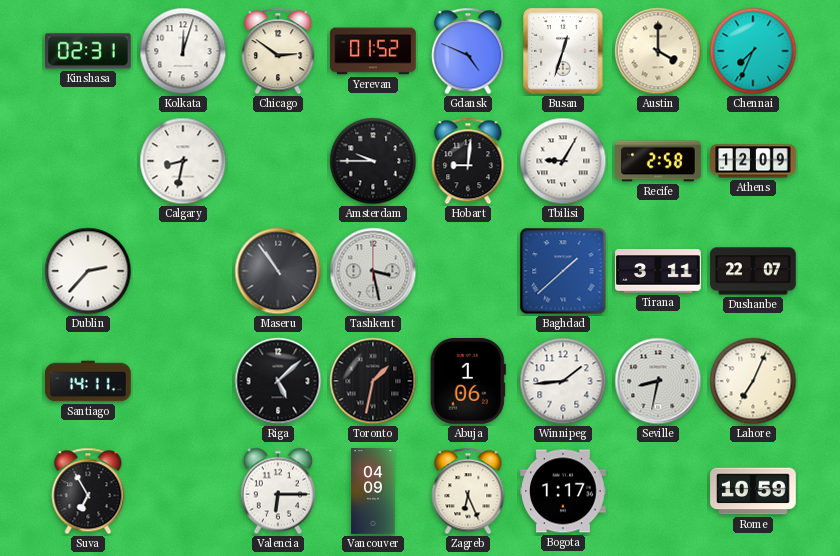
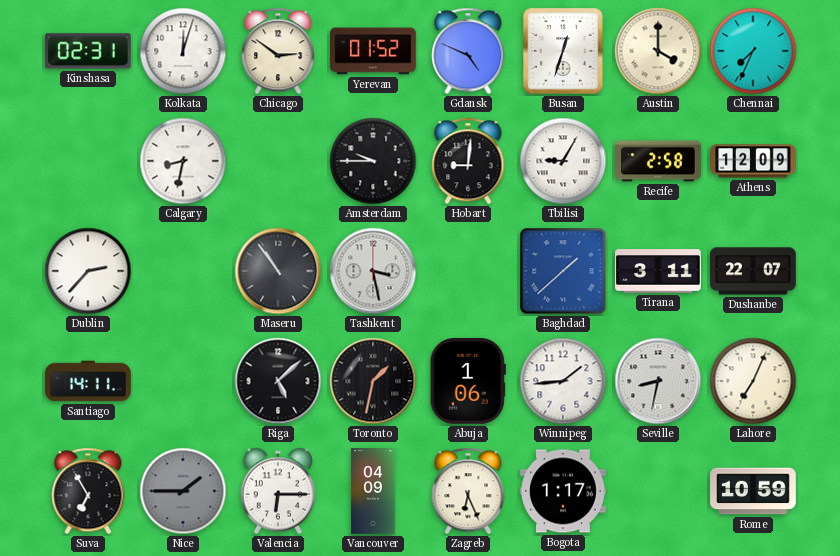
Nice: none -> 1:45 (183, 491)
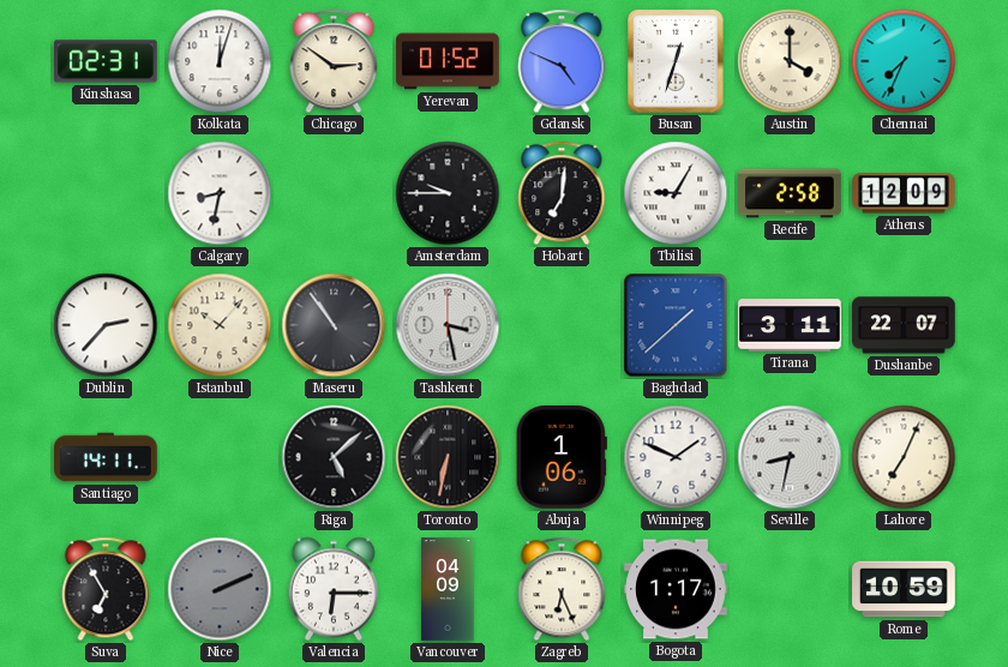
Hobart: 9:01 -> 7:01 (562, 193)
Istanbul: none -> 10:07 (220, 325)
Toronto: 1:32 -> 6:32 (448, 457)
Winnipeg: 1:44 -> 1:49 (676, 457)
Nice: 1:45 -> 2:11 (220, 589)
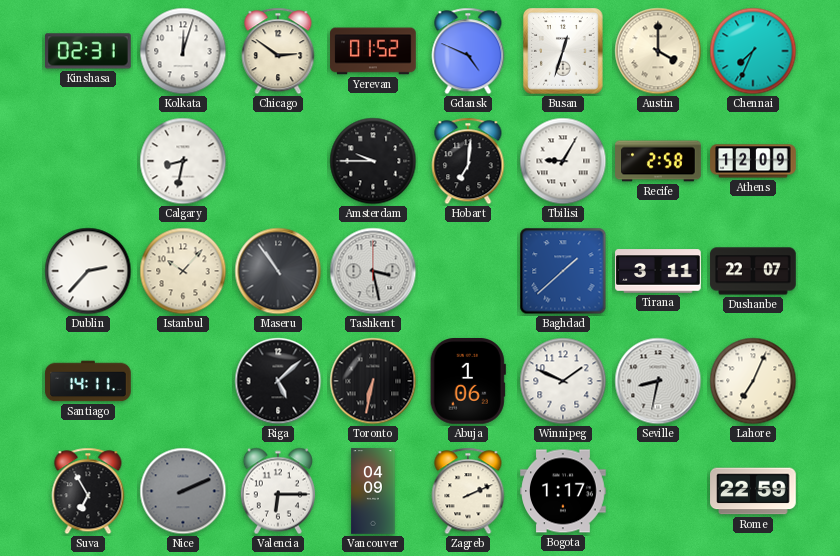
Zagreb: 6:26 -> 2:11 (468, 491)
Rome: 10:59 -> 22:59 (753, 491)
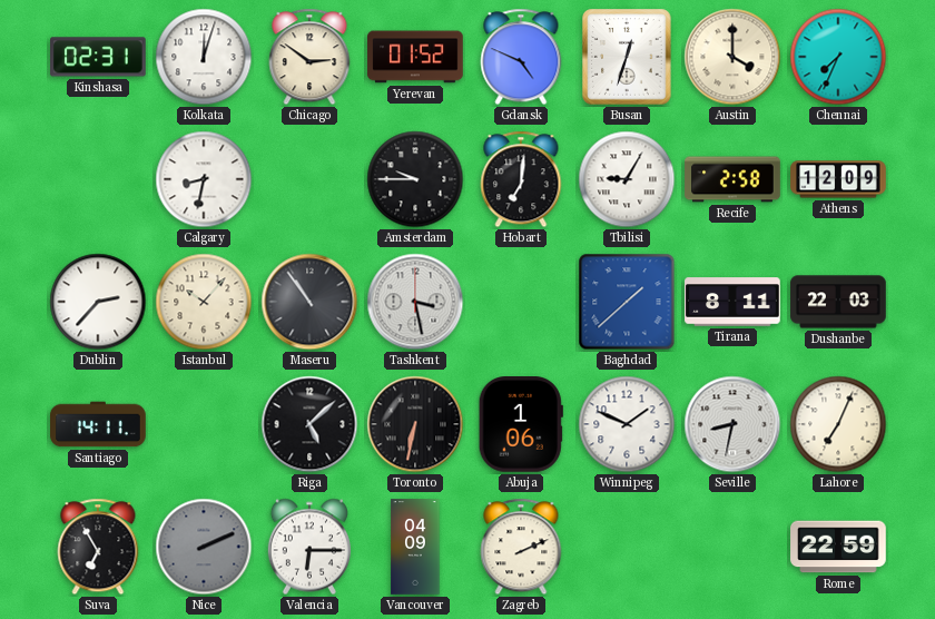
Tirana: 3:11 -> 8:11 (732, 302)
Dushanbe: 22:07 -> 22:03 (838, 302)
Bogota: 1:17 -> none (563, 491)
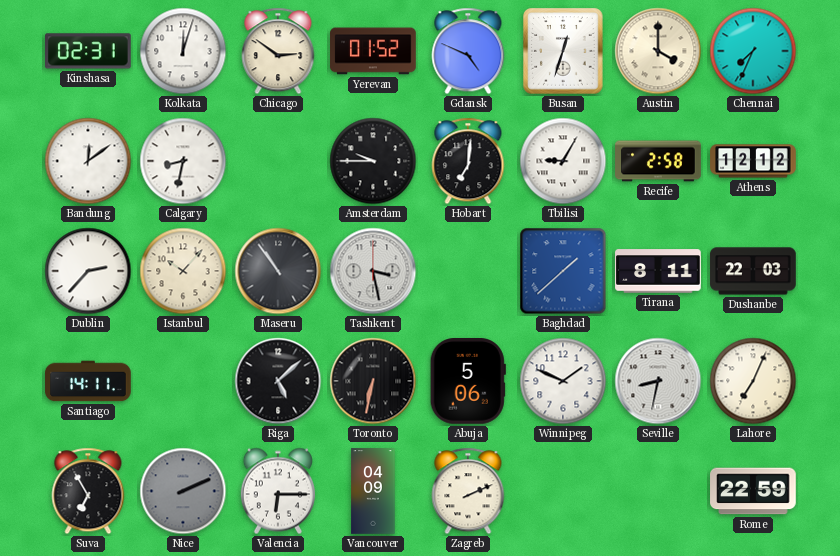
Bandung: none -> 12:09 (88, 161)
Athens: 12:09 -> 12:12 (753, 161)
Abuja: 1:06 -> 5:06 (468, 382)
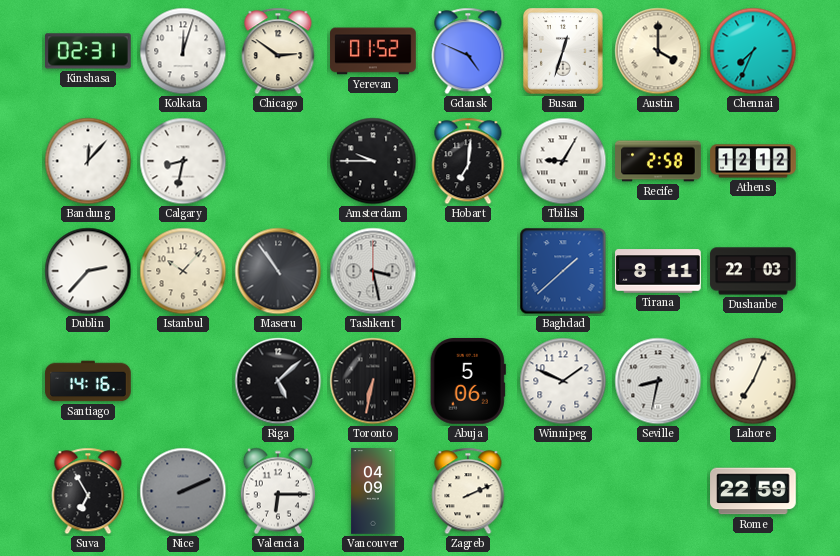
Bandung: 12:09 -> 12:07 (88, 161)
Santiago: 14:11 -> 14:16 (88, 381)
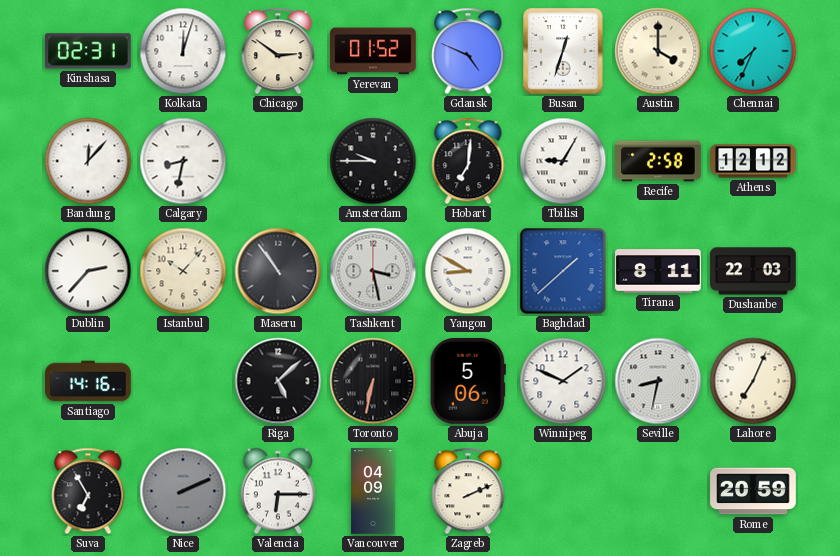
Yangon: none -> 8:50 (468, 271)
Rome: 22:59 -> 20:59 (753, 491)
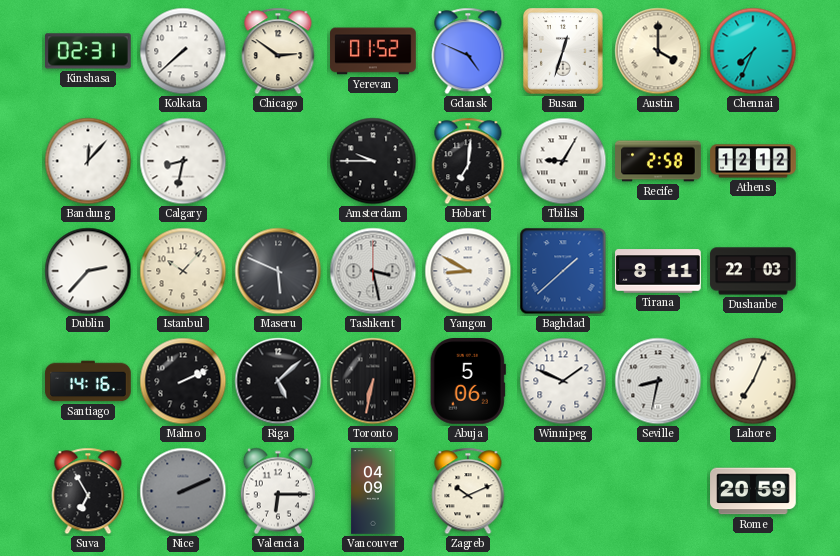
Kolkata: 12:03 -> 7:38 (183, 51)
Maseru: 10:54 -> 5:49 (278, 271)
Malmo: none -> 2:11 (183, 381)
Zagreb: 2:11 -> 10:11 (468, 491)
